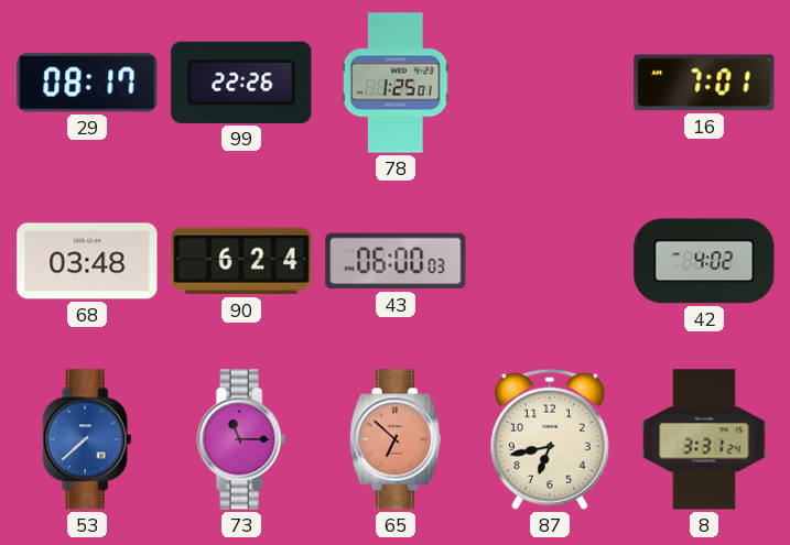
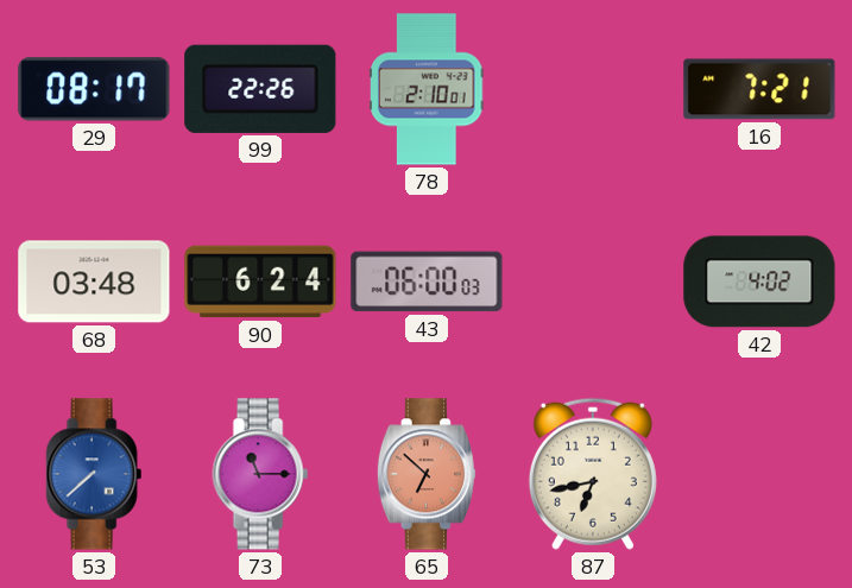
78: 1:25 -> 2:10 (428, 89)
16: 7:01 -> 7:21 (759, 89)
8: 3:31 -> none (704, 439)
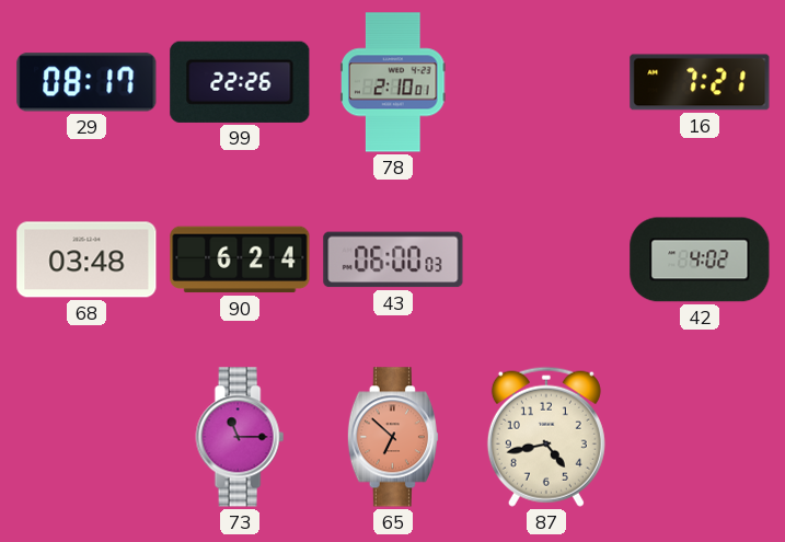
53: 7:38 -> none (94, 474)
87: 6:43 -> 4:43 (546, 437)
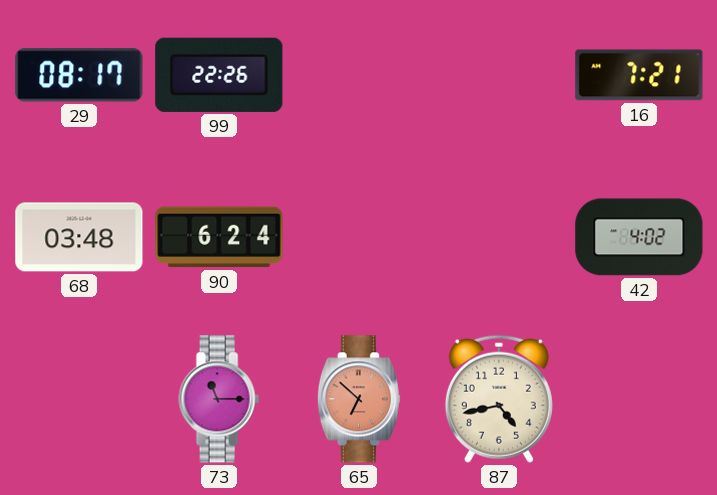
78: 2:10 -> none (394, 82)
43: 06:00 -> none (393, 260)
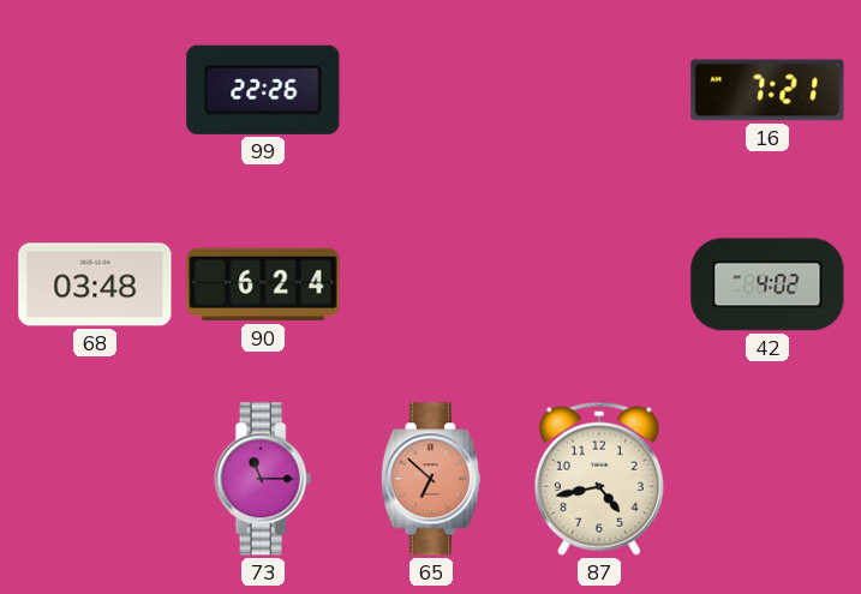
29: 08:17 -> none (79, 75)
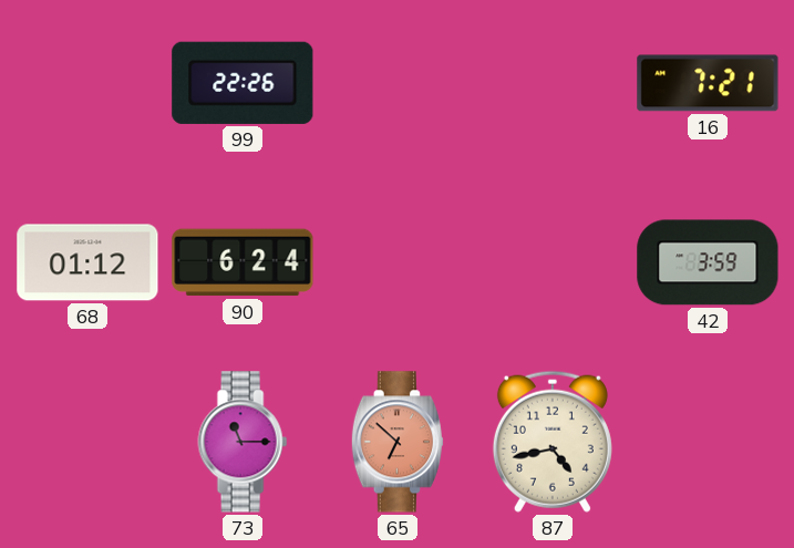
68: 03:48 -> 01:12 (87, 262)
42: 4:02 -> 3:59 (708, 262)
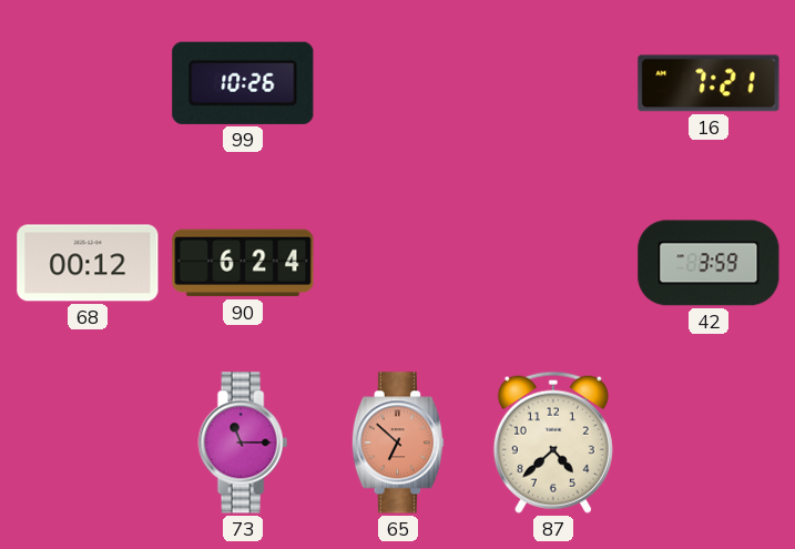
99: 22:26 -> 10:26 (243, 83)
68: 01:12 -> 00:12 (88, 263)
87: 4:43 -> 4:38 (553, 443)
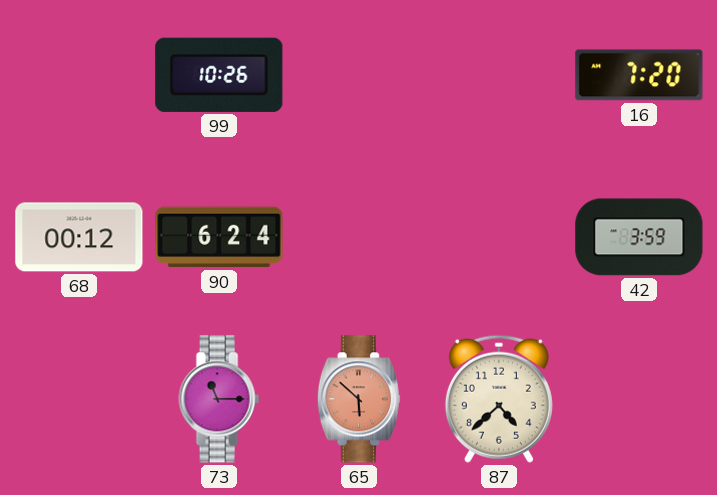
16: 7:21 -> 7:20 (639, 75)
65: 6:52 -> 5:52 (359, 399)
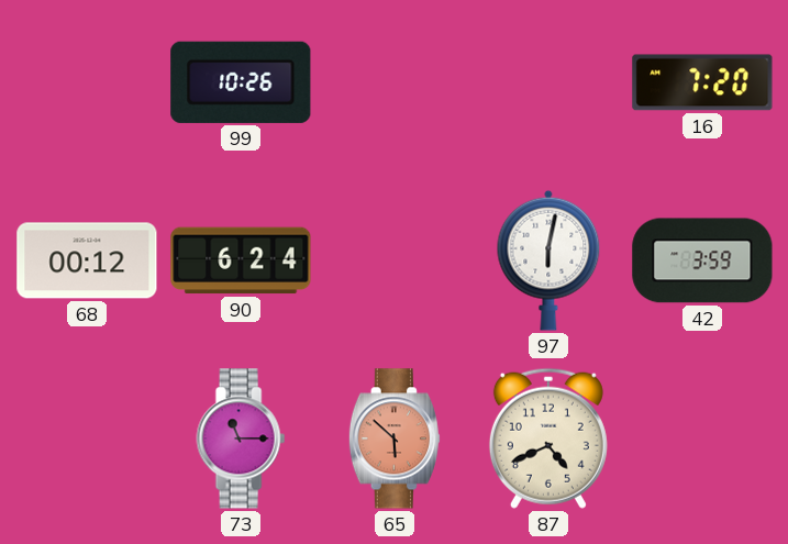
97: none -> 6:02 (548, 260)
87: 4:38 -> 4:41 (548, 438)
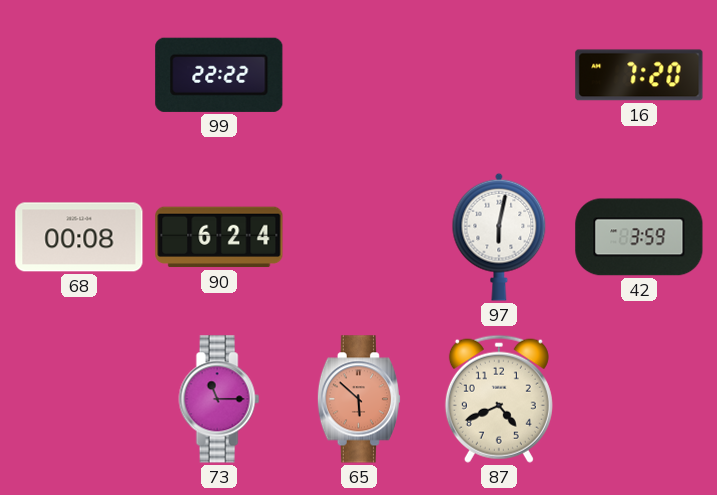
99: 10:26 -> 22:22 (219, 75)
68: 00:12 -> 00:08 (79, 237)
